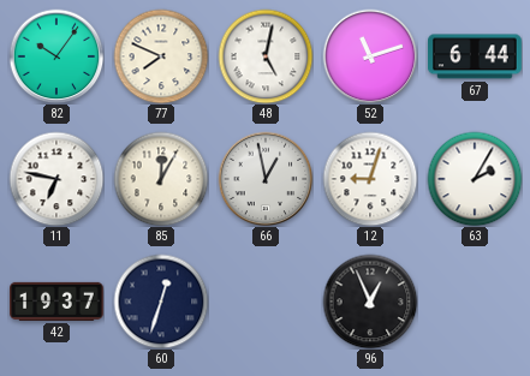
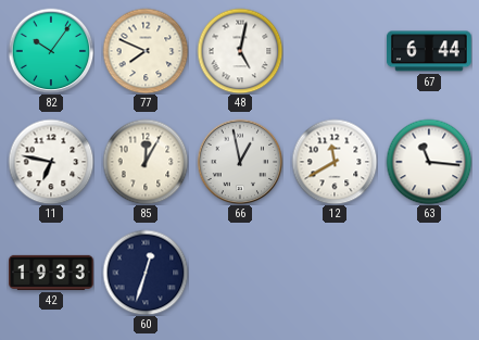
52: 11:12 -> none (370, 56)
12: 9:03 -> 11:40 (335, 162)
63: 2:05 -> 11:16 (429, 162)
42: 19:37 -> 19:33 (51, 273)
96: 12:56 -> none (370, 302)
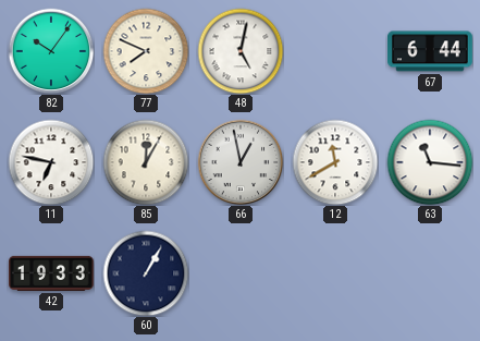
60: 12:33 -> 1:05 (146, 273)
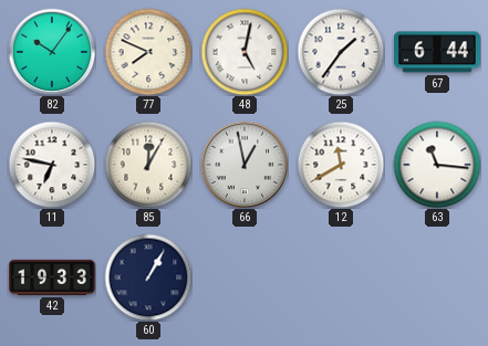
25: none -> 1:36 (341, 52)
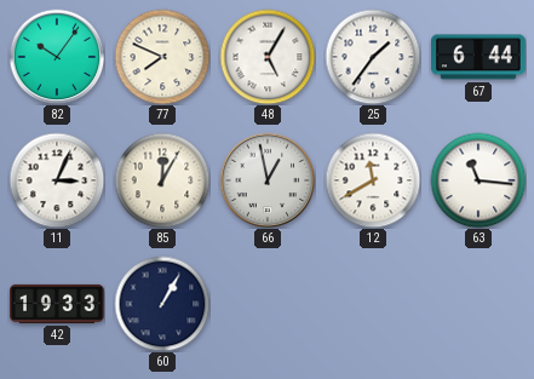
48: 5:02 -> 5:05 (268, 57)
11: 6:47 -> 3:04 (57, 180)
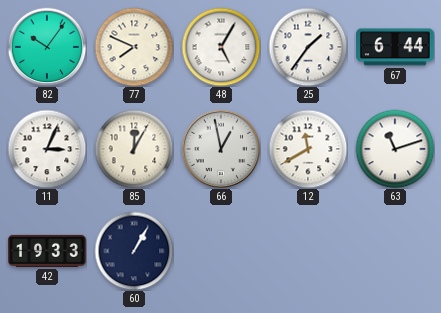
63: 11:16 -> 11:12 (395, 149)
